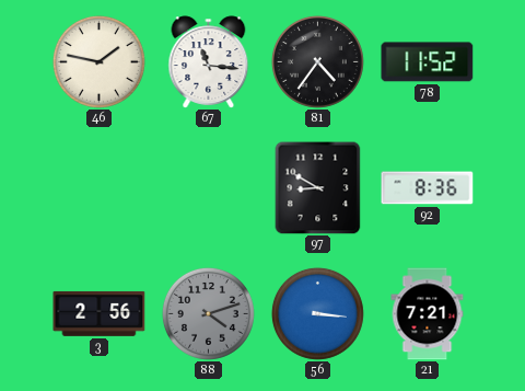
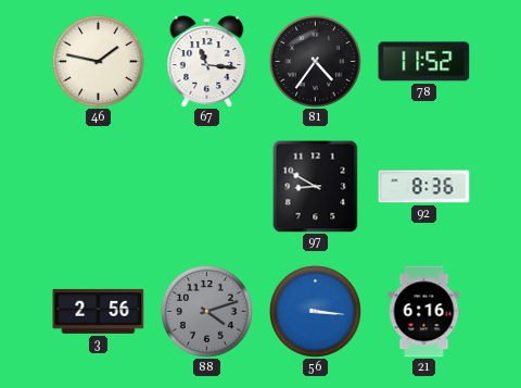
21: 7:21 -> 6:16 (424, 312)
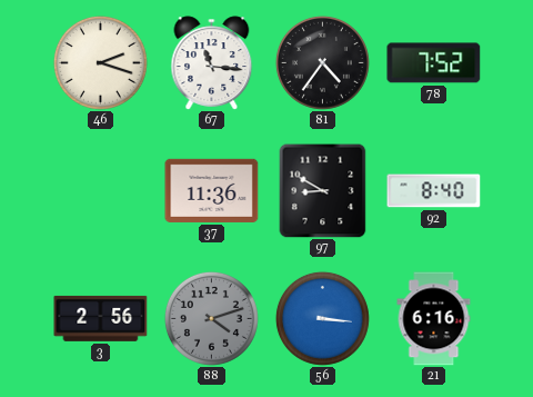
46: 1:47 -> 2:18 (100, 62)
78: 11:52 -> 7:52 (434, 63)
37: none -> 11:36 (212, 190)
92: 8:36 -> 8:40 (434, 191)
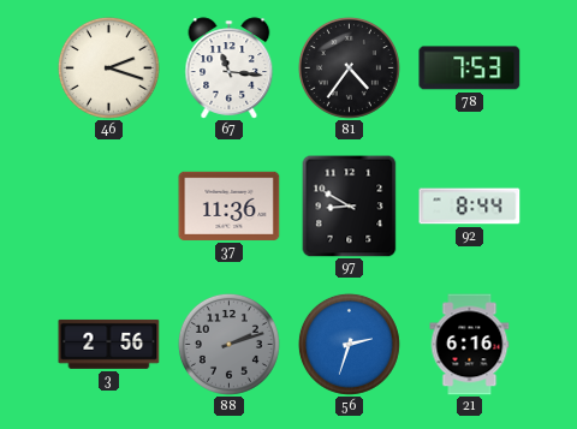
78: 7:52 -> 7:53 (470, 68)
92: 8:40 -> 8:44 (470, 207)
88: 4:12 -> 2:12 (228, 344)
56: 3:16 -> 2:33 (349, 344)
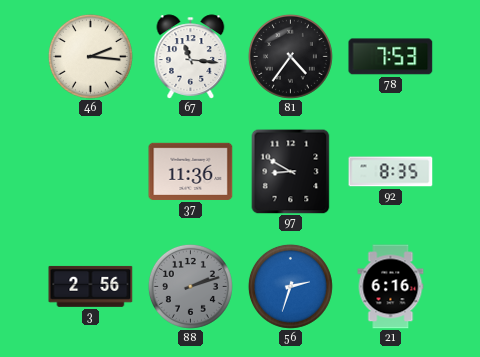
46: 2:18 -> 2:16 (90, 56)
92: 8:44 -> 8:35 (391, 172)
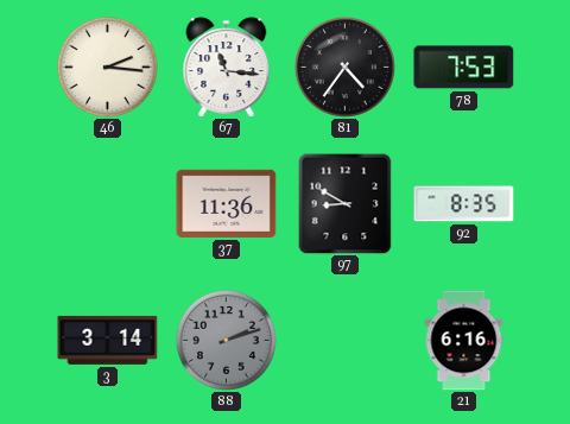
3: 2:56 -> 3:14 (108, 340)
56: 2:33 -> none (290, 286)
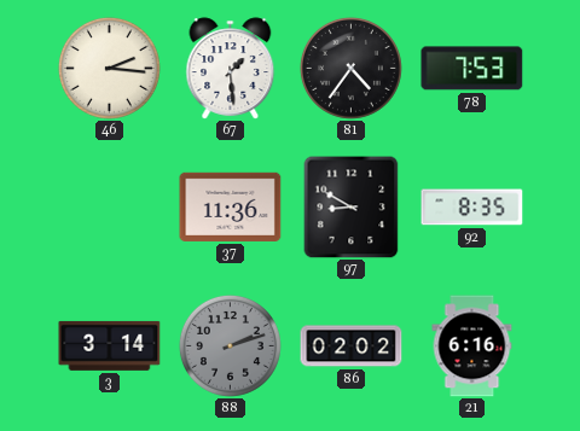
67: 11:16 -> 1:29 (231, 69)
86: none -> 02:02 (352, 346)
